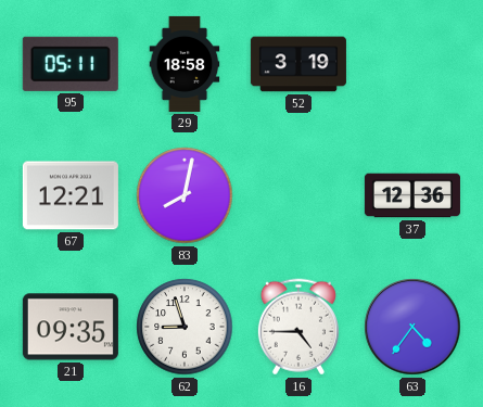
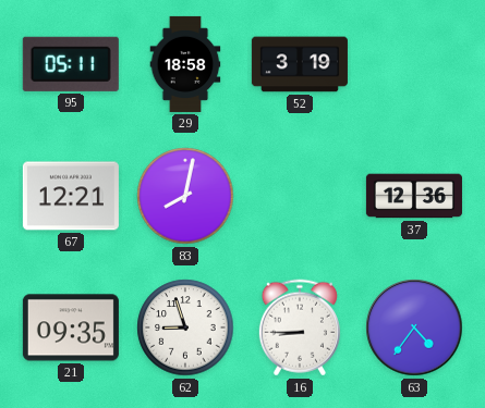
16: 4:45 -> 8:45 (300, 327)
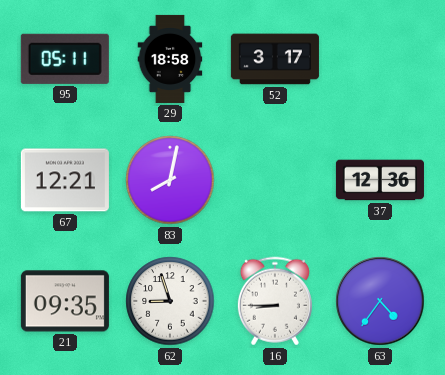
52: 3:19 -> 3:17 (275, 59)
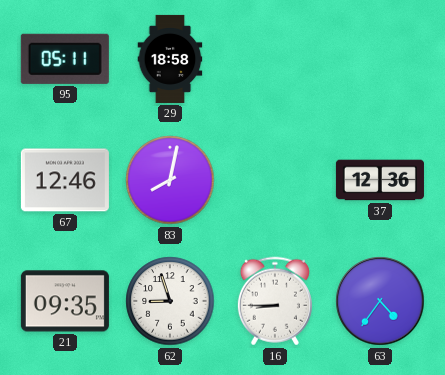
52: 3:17 -> none (275, 59)
67: 12:21 -> 12:46 (65, 180)
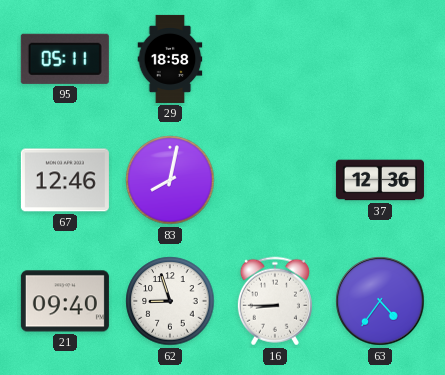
21: 09:35 -> 09:40 (65, 301)
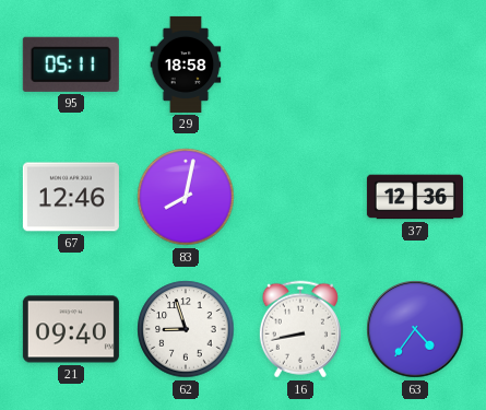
16: 8:45 -> 8:43 (300, 329)
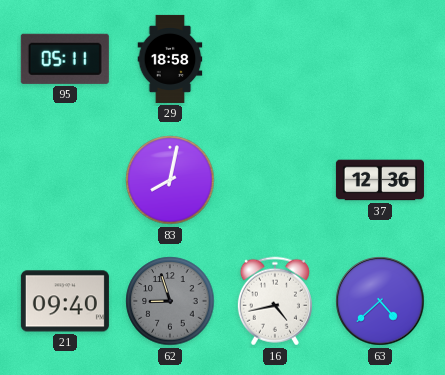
67: 12:46 -> none (71, 197)
62 dial: white -> grey (170, 301)
16: 8:43 -> 4:43 (275, 301)
63: 4:36 -> 4:38 (380, 301)
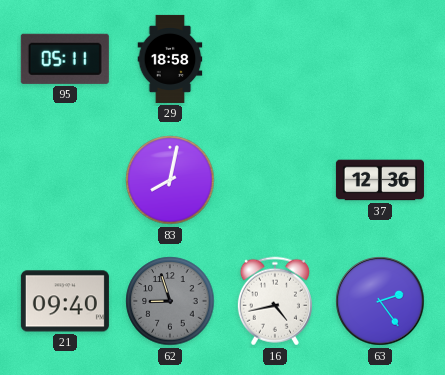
63: 4:38 -> 2:24 (380, 301)
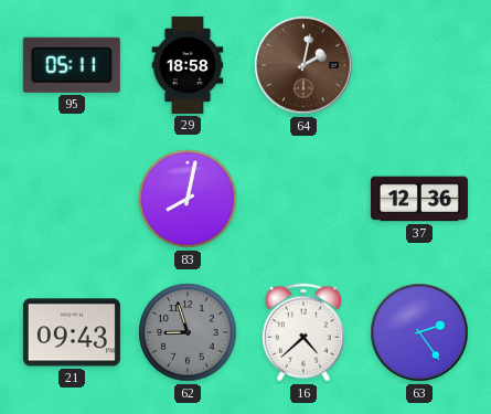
64: none -> 2:02 (303, 65)
21: 09:40 -> 09:43 (72, 332)
16: 4:43 -> 4:38 (303, 332)
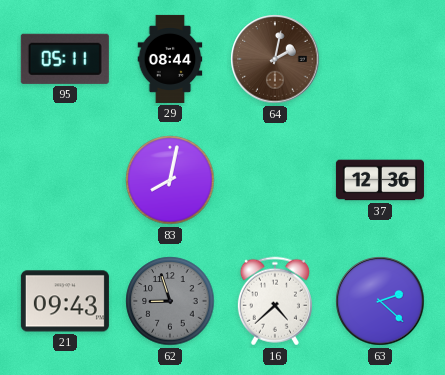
29: 18:58 -> 08:44 (170, 59)
63: 2:24 -> 2:22 (380, 301)
